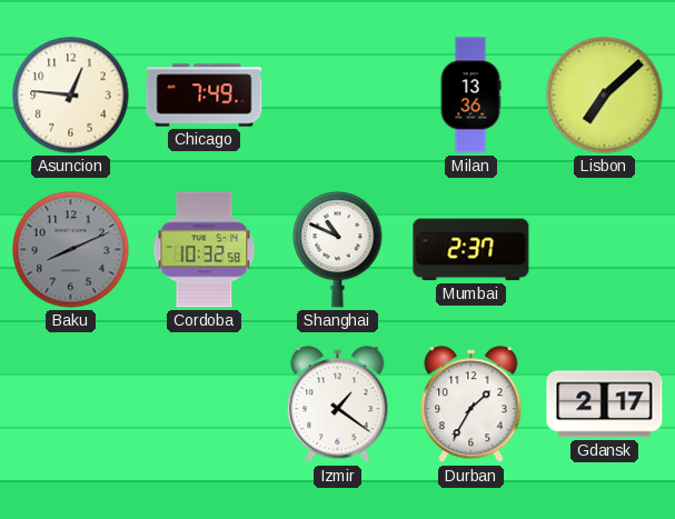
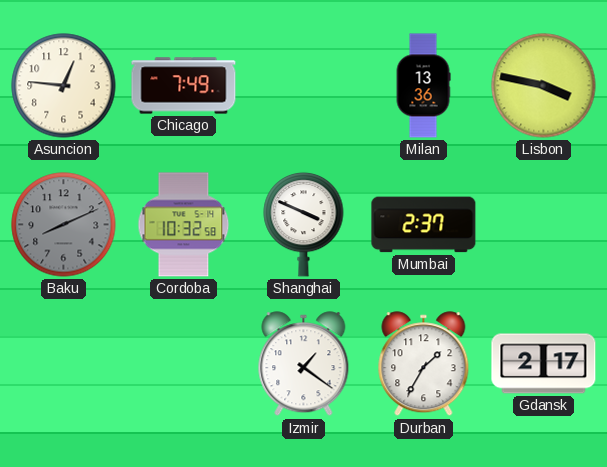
Lisbon: 7:08 -> 3:47 (544, 86)
Shanghai: 10:49 -> 3:49 (304, 224)
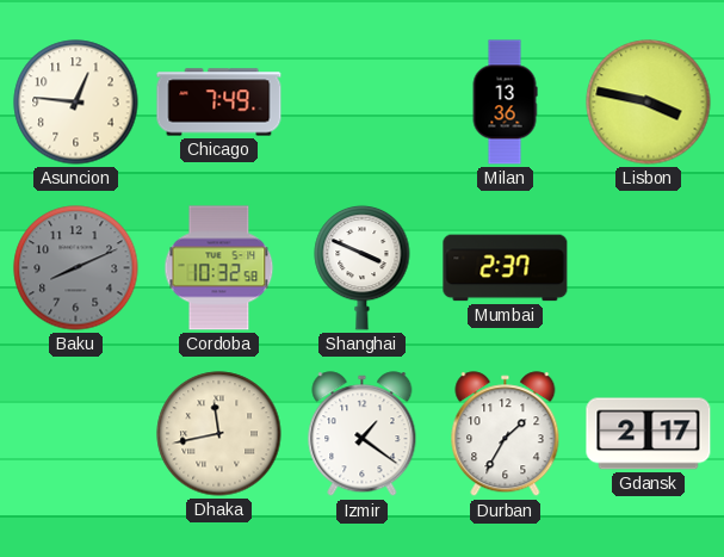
Dhaka: none -> 11:43 (219, 434)
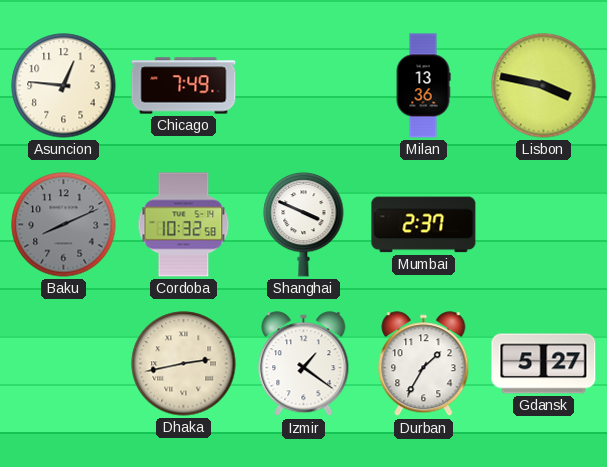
Dhaka: 11:43 -> 2:43 (184, 364)
Gdansk: 2:17 -> 5:27 (544, 364)
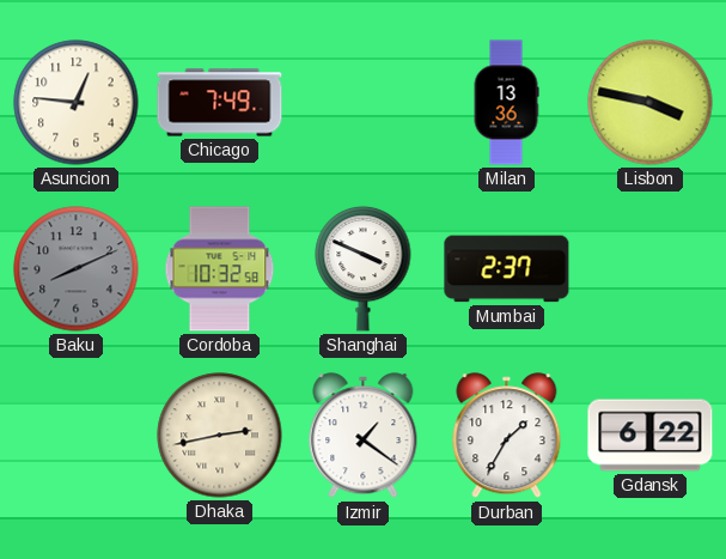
Gdansk: 5:27 -> 6:22 (651, 436)
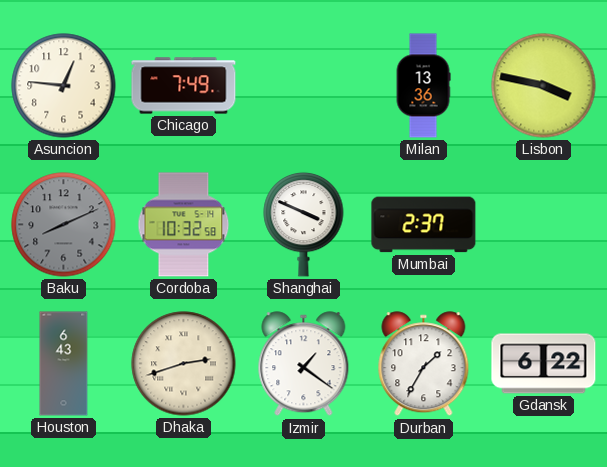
Houston: none -> 6:43 (64, 364)
Dhaka: 2:43 -> 2:42 (184, 364)
